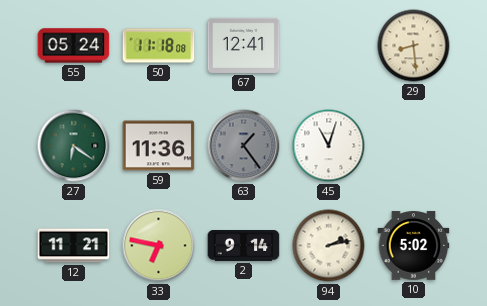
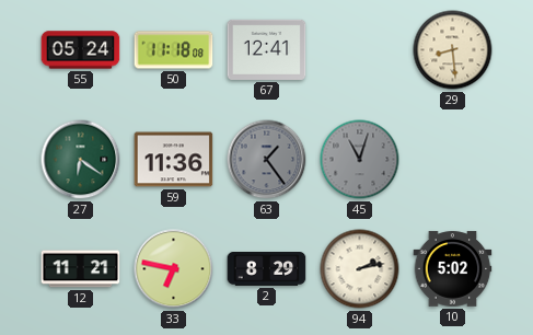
45 dial: white -> grey (360, 160)
2: 9:14 -> 8:29 (267, 269)
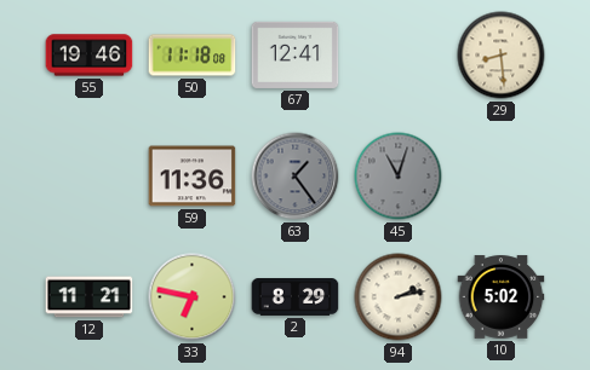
55: 05:24 -> 19:46 (90, 56)
27: 6:21 -> none (81, 160)
